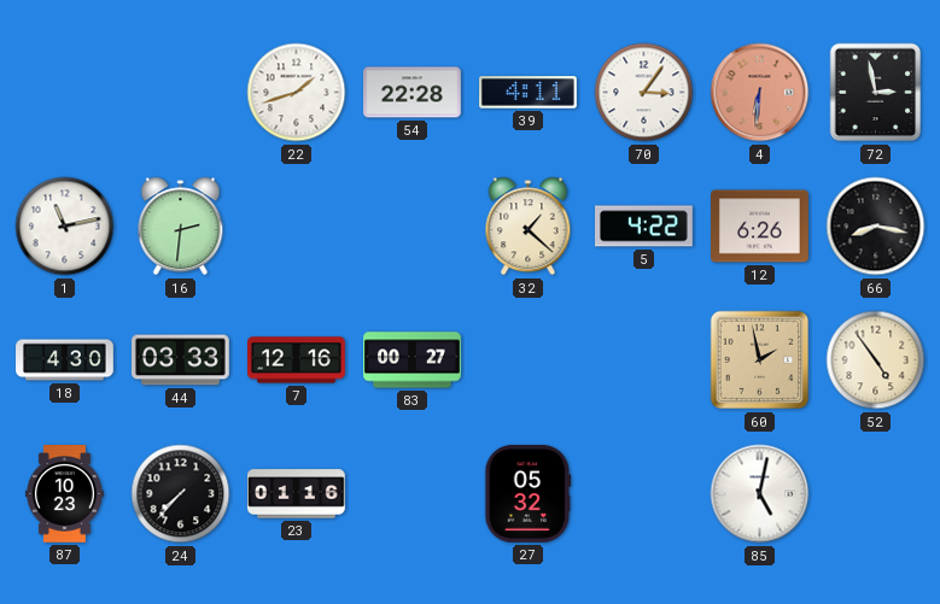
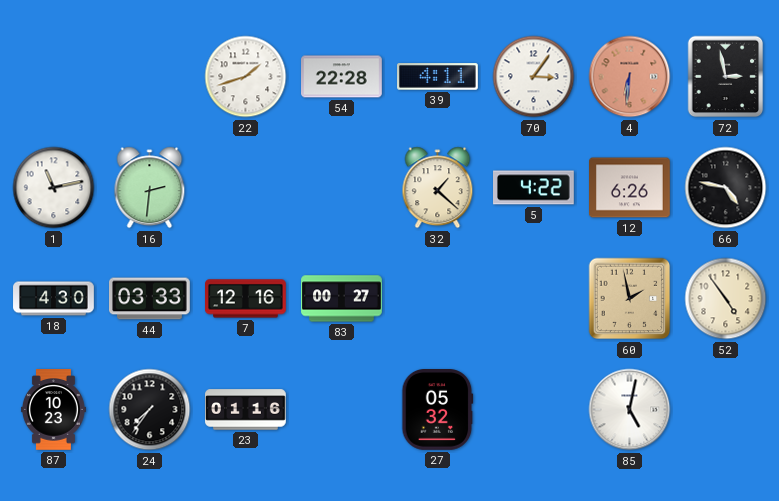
66: 8:17 -> 4:47 (726, 188)
24: 7:37 -> 7:36 (150, 410)
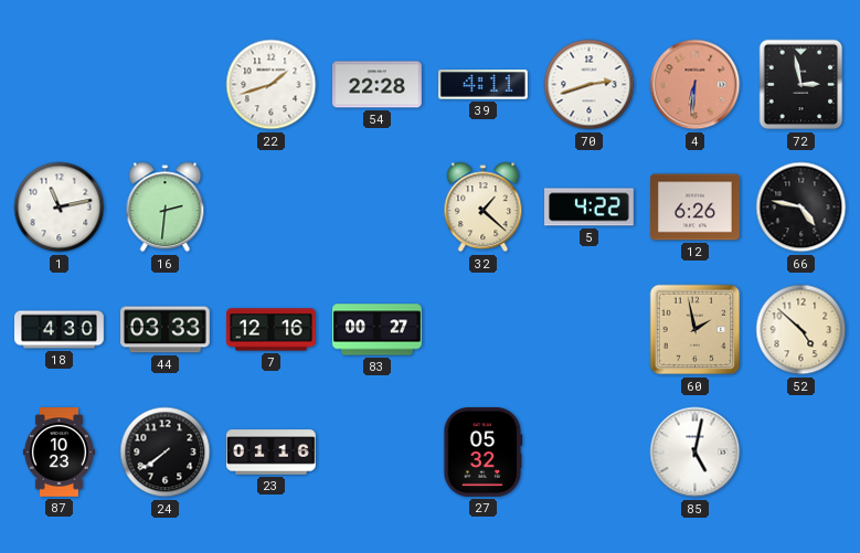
70: 3:06 -> 2:42 (590, 85)
52: 4:54 -> 4:52 (801, 330)
24: 7:36 -> 7:39 (166, 453)
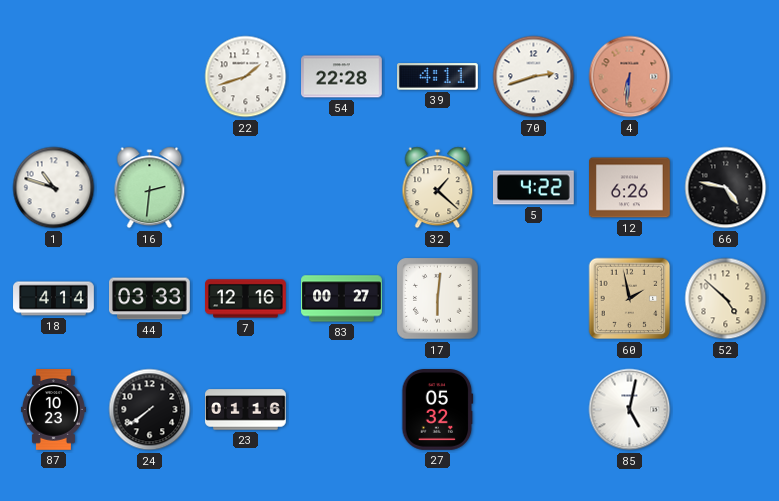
72: 2:58 -> none (801, 85)
1: 11:13 -> 10:48 (54, 188)
18: 4:30 -> 4:14 (54, 299)
17: none -> 6:01 (438, 299)
